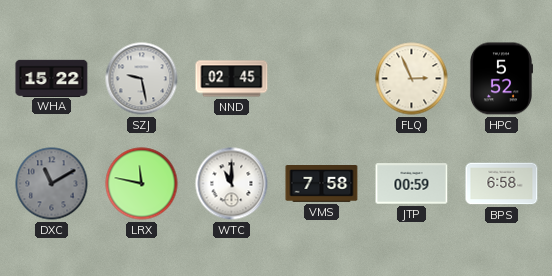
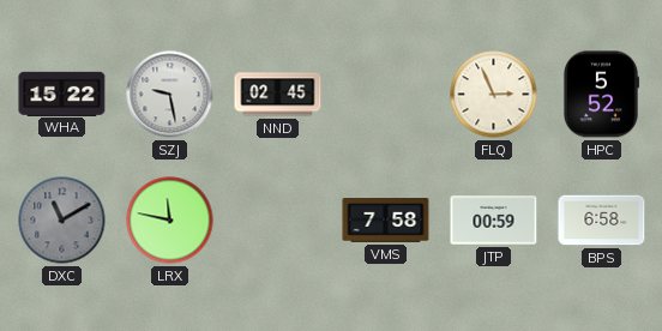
WTC: 11:00 -> none (232, 184)
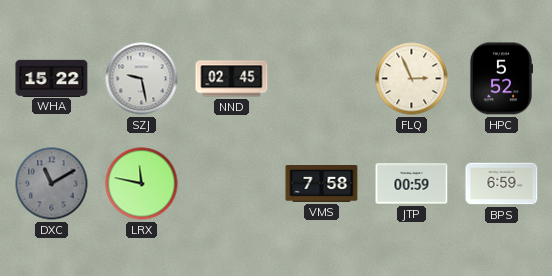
BPS: 6:58 -> 6:59 (502, 184)
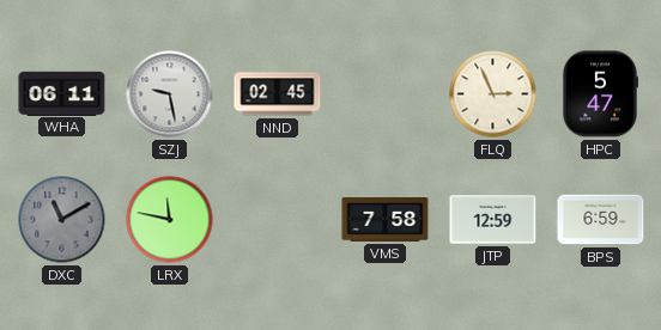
WHA: 15:22 -> 06:11 (62, 93)
HPC: 5:52 -> 5:47 (599, 94)
JTP: 00:59 -> 12:59 (493, 220)
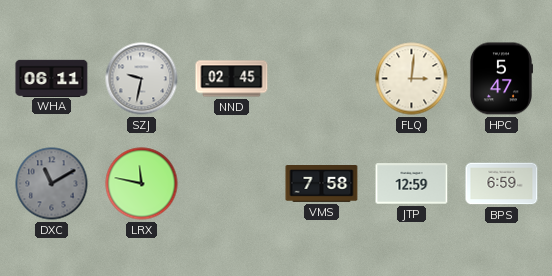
SZJ: 9:28 -> 9:32 (142, 79)
FLQ: 2:56 -> 3:01 (412, 79)
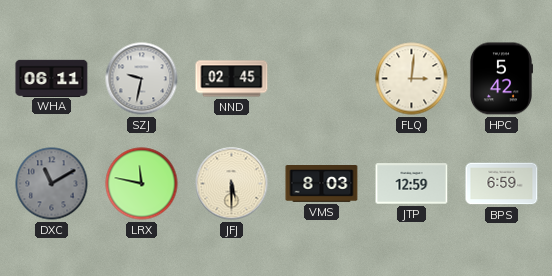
HPC: 5:47 -> 5:42 (500, 79)
JFJ: none -> 5:30 (232, 184)
VMS: 7:58 -> 8:03 (322, 184)
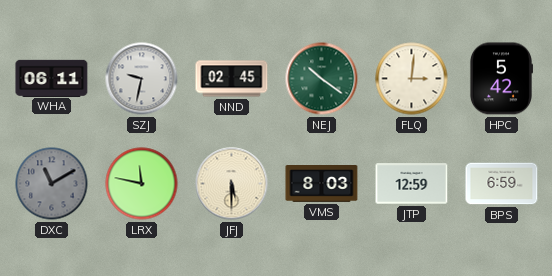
NEJ: none -> 10:21 (322, 79)
